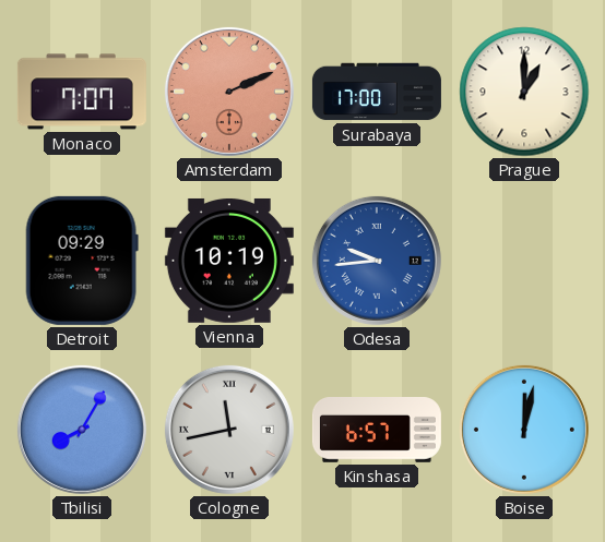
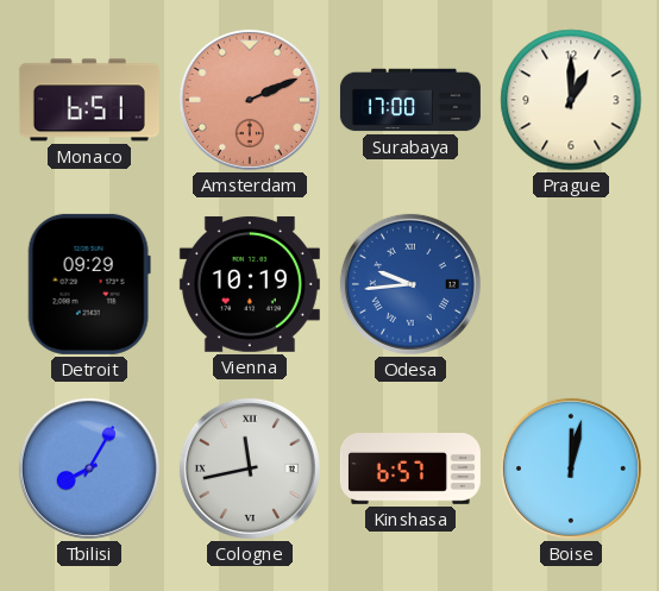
Monaco: 7:07 -> 6:51 (89, 100)
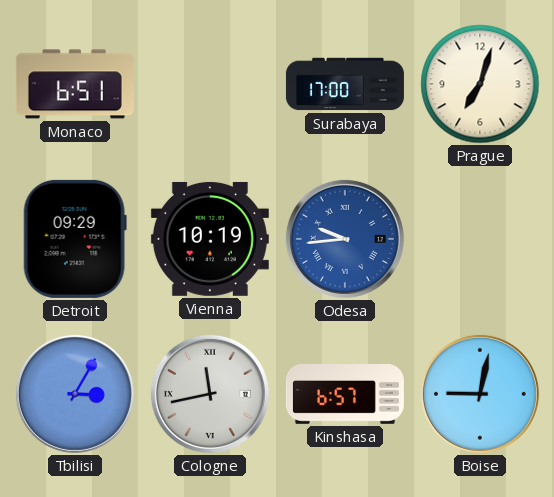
Amsterdam: 2:11 -> none (250, 100)
Prague: 1:00 -> 7:03 (480, 84)
Tbilisi: 8:05 -> 3:05 (75, 394)
Boise: 12:02 -> 9:02 (480, 394)
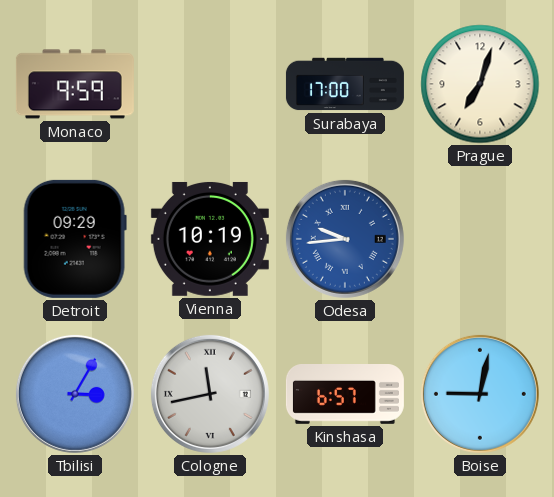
Monaco: 6:51 -> 9:59 (75, 84)
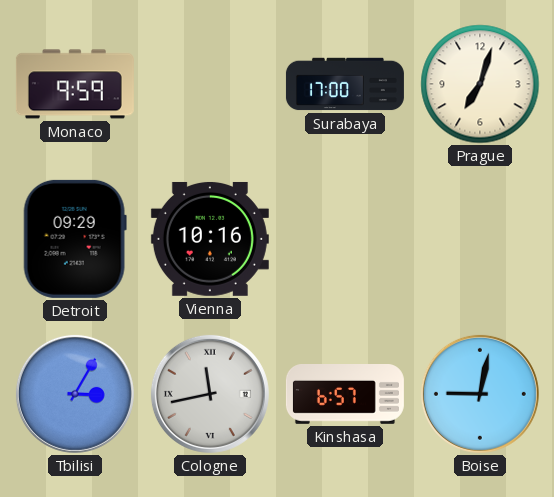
Vienna: 10:19 -> 10:16 (210, 239)
Odesa: 9:44 -> none (345, 239)
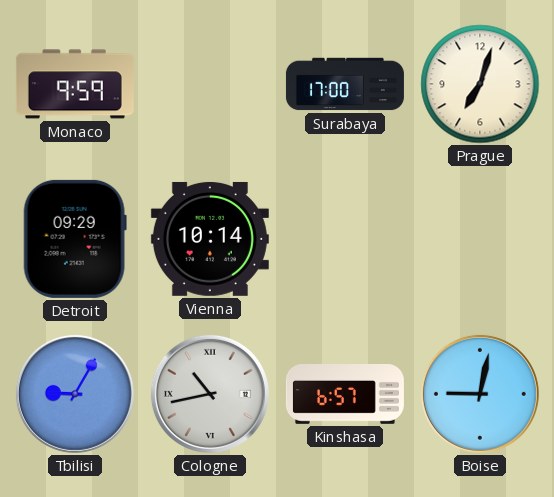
Vienna: 10:16 -> 10:14 (210, 239)
Tbilisi: 3:05 -> 9:05 (75, 394)
Cologne: 11:43 -> 10:43 (210, 394)
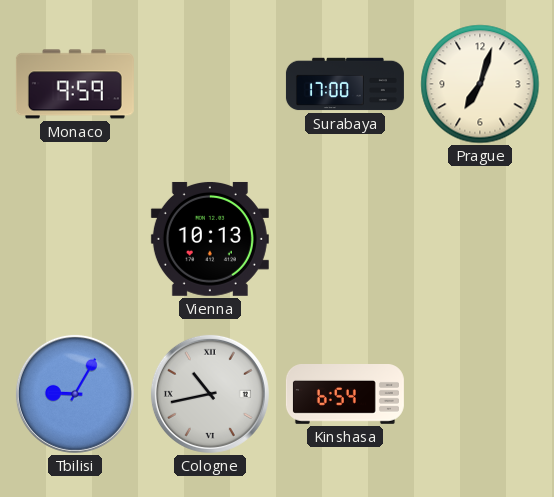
Detroit: 09:29 -> none (75, 239)
Vienna: 10:14 -> 10:13 (210, 239)
Kinshasa: 6:57 -> 6:54 (345, 395)
Boise: 9:02 -> none (480, 394)
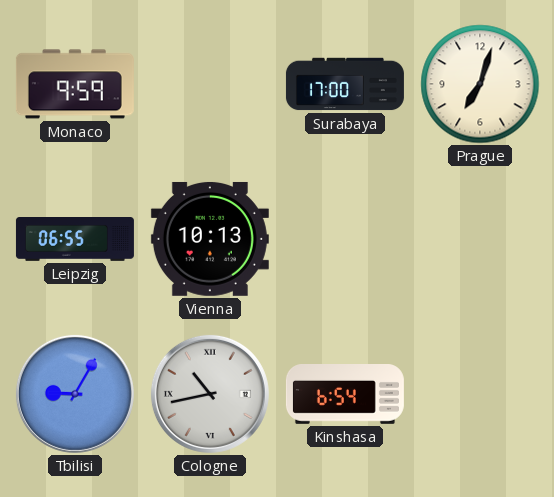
Leipzig: none -> 06:55 (75, 240)
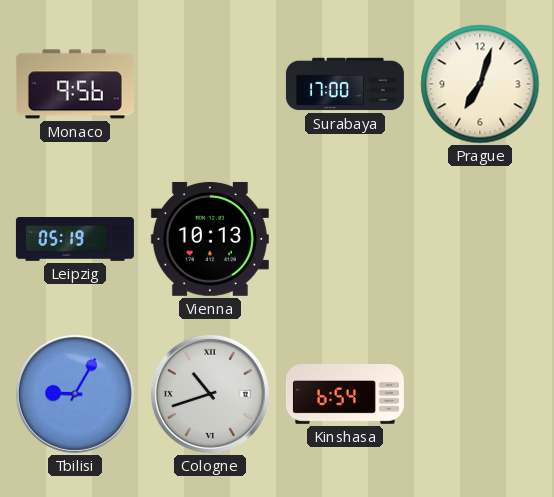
Monaco: 9:59 -> 9:56 (75, 84)
Leipzig: 06:55 -> 05:19 (75, 240)
Cologne: 10:43 -> 10:42 (210, 394)
